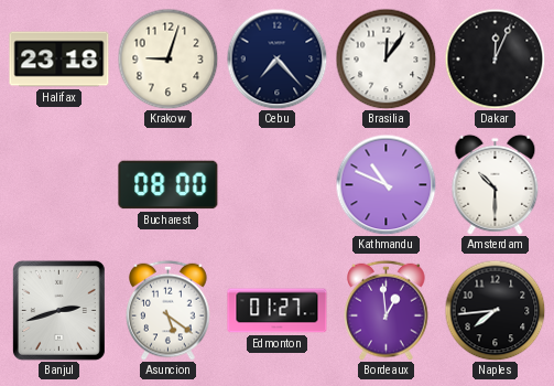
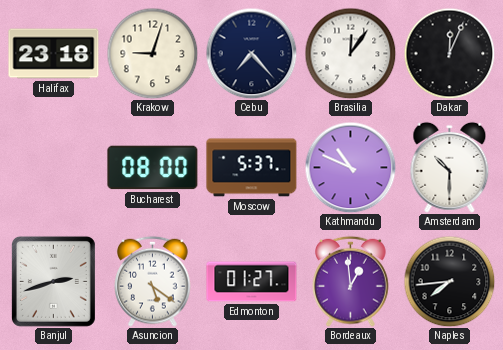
Moscow: none -> 5:37 (252, 168)
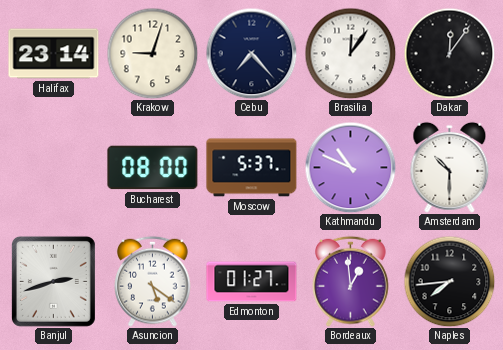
Halifax: 23:18 -> 23:14 (54, 54)
Dakar: 12:04 -> 12:06 (449, 53)
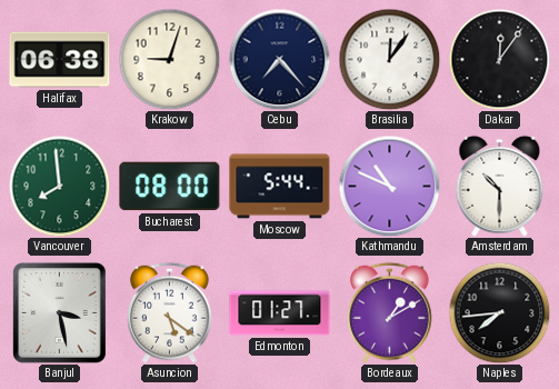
Halifax: 23:14 -> 06:38 (60, 60)
Vancouver: none -> 7:59 (59, 186)
Moscow: 5:37 -> 5:44 (280, 187)
Banjul: 2:42 -> 3:28 (59, 312)
Bordeaux: 12:59 -> 1:10 (390, 312)
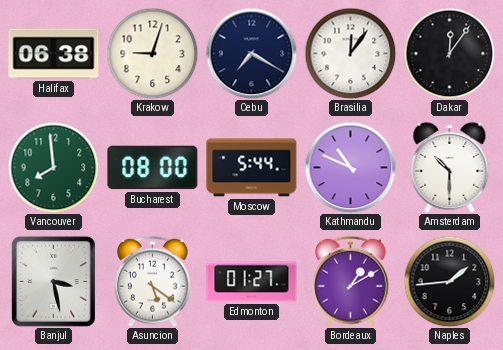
Cebu: 7:23 -> 7:20 (251, 53)
Naples: 7:44 -> 1:44 (449, 281)
